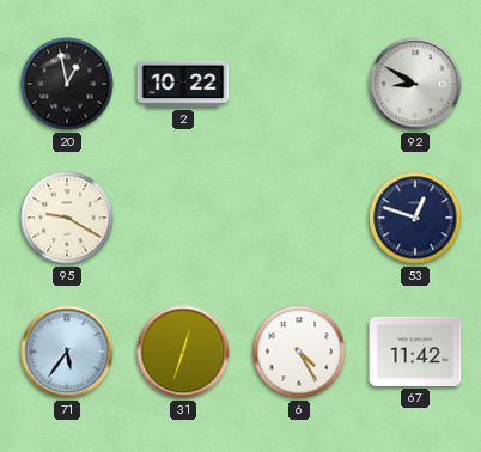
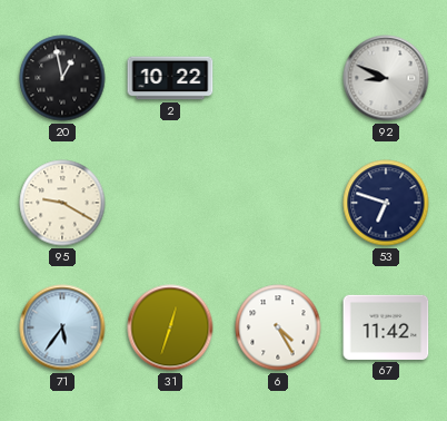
92: 8:50 -> 8:49 (386, 78)
53: 12:48 -> 6:48 (386, 203)
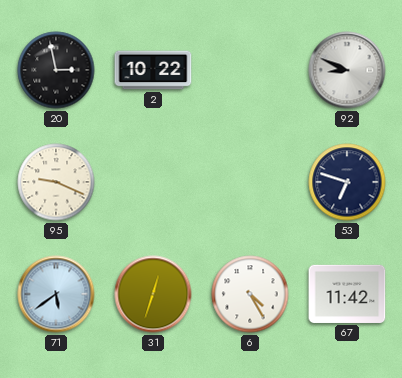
20: 12:58 -> 2:58 (56, 70)
95: 9:20 -> 9:19 (56, 182)
71: 5:36 -> 5:39 (56, 294)
